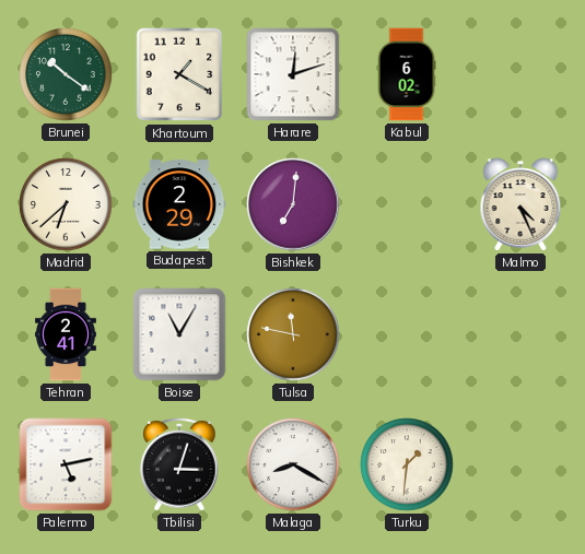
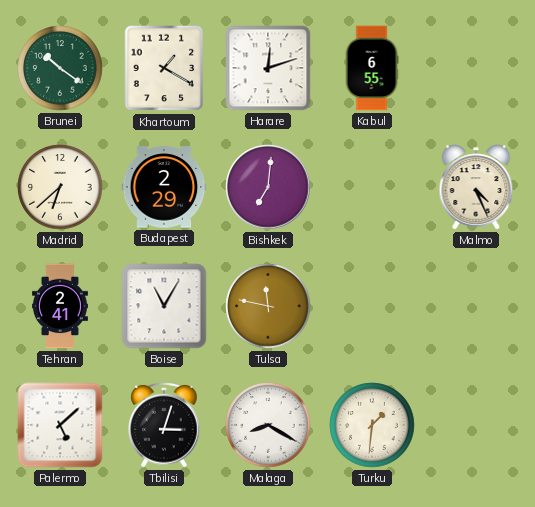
Kabul: 6:02 -> 6:55 (372, 68)
Palermo: 5:13 -> 5:08 (60, 425)
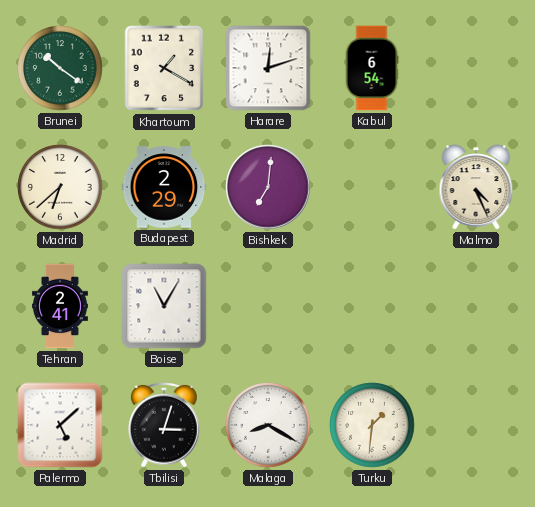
Kabul: 6:55 -> 6:54 (372, 68)
Tulsa: 11:47 -> none (268, 306)
